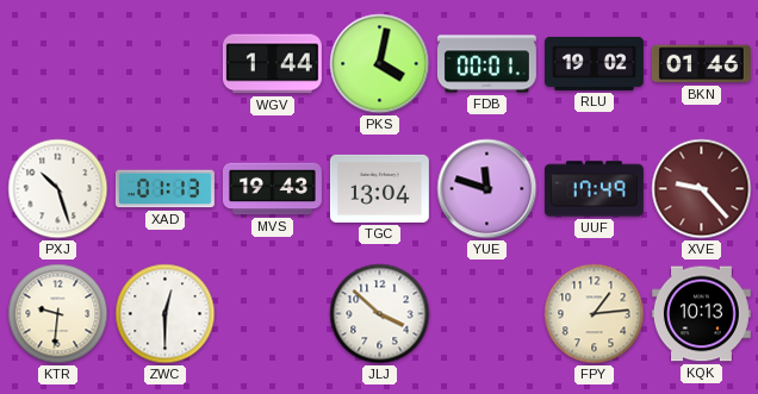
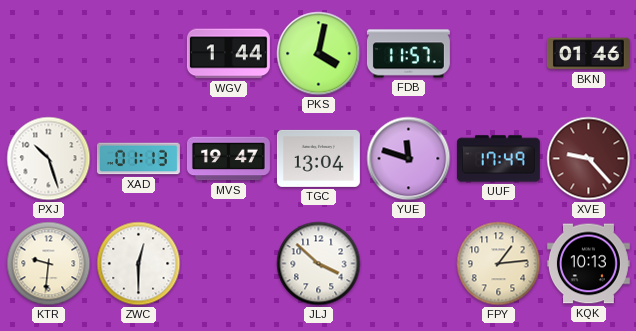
FDB: 00:01 -> 11:57 (408, 54)
RLU: 19:02 -> none (595, 63)
MVS: 19:43 -> 19:47 (228, 159)
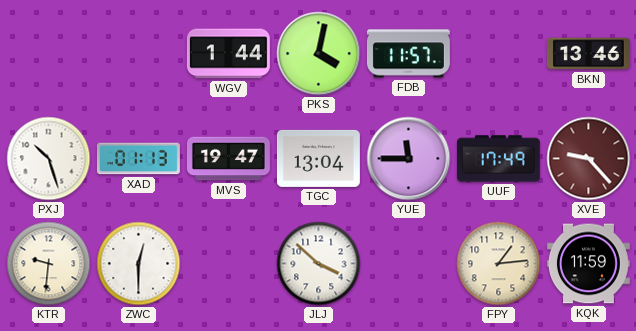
BKN: 01:46 -> 13:46 (588, 54)
YUE: 11:48 -> 11:45 (409, 159)
KQK: 10:13 -> 11:59 (588, 264)
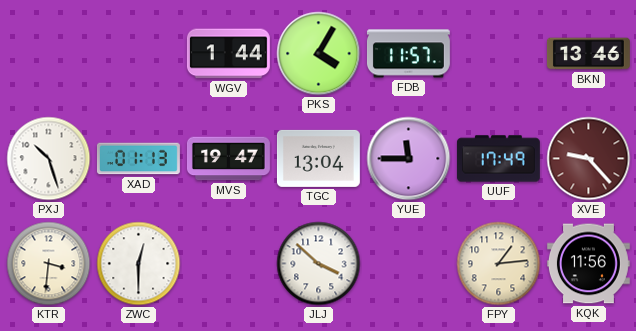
PKS: 4:02 -> 4:05 (319, 54)
KTR: 9:31 -> 3:31 (49, 264)
KQK: 11:59 -> 11:56 (588, 264)
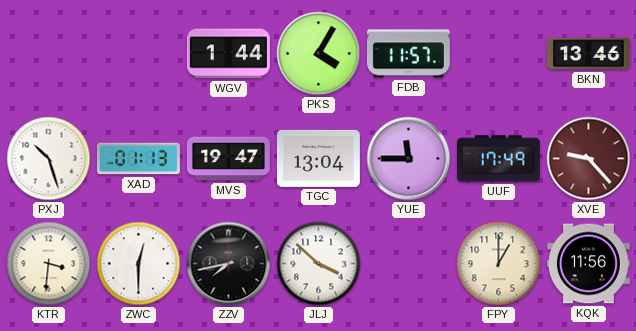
ZZV: none -> 7:43 (229, 264)
FPY: 1:14 -> 1:00 (499, 264)
